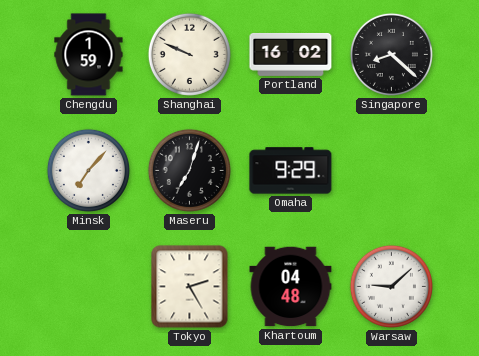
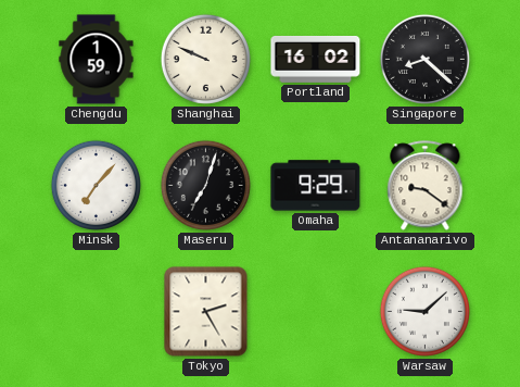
Antananarivo: none -> 9:21 (426, 186)
Khartoum: 04:48 -> none (291, 287)
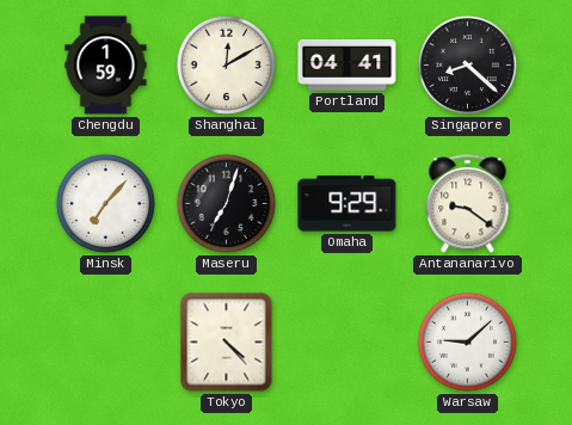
Shanghai: 9:49 -> 12:10 (226, 64)
Portland: 16:02 -> 04:41 (347, 64)
Tokyo: 2:25 -> 4:23 (227, 343)
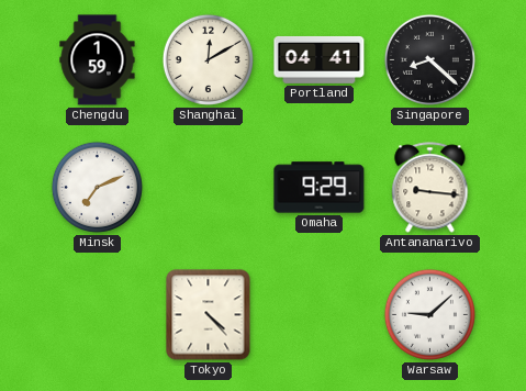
Minsk: 7:07 -> 7:11 (97, 187)
Maseru: 7:03 -> none (226, 203)
Antananarivo: 9:21 -> 9:16 (430, 188)
